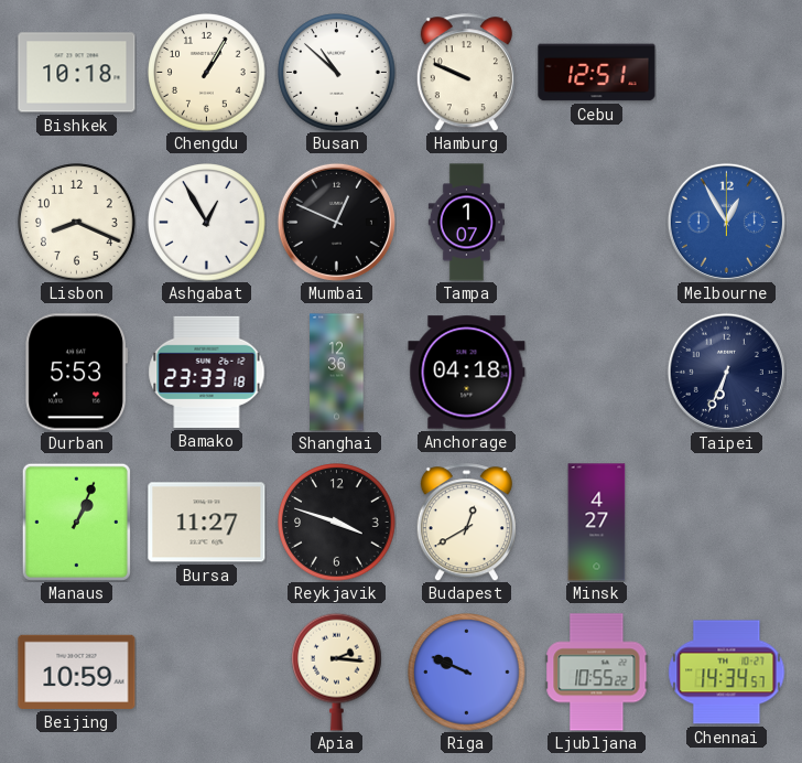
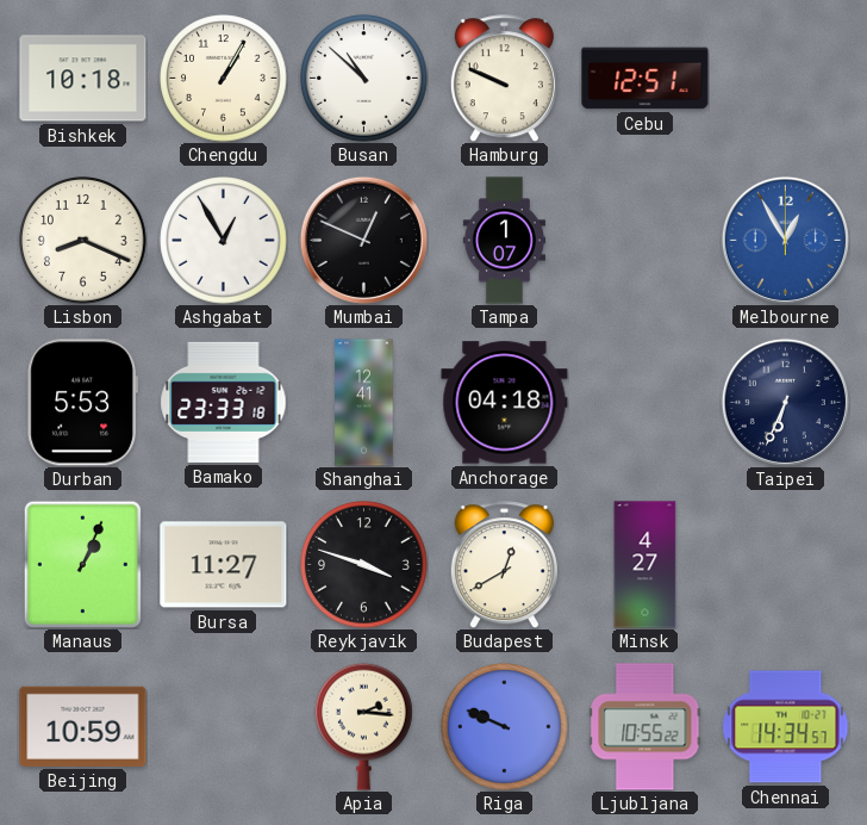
Shanghai: 12:36 -> 12:41 (364, 403)
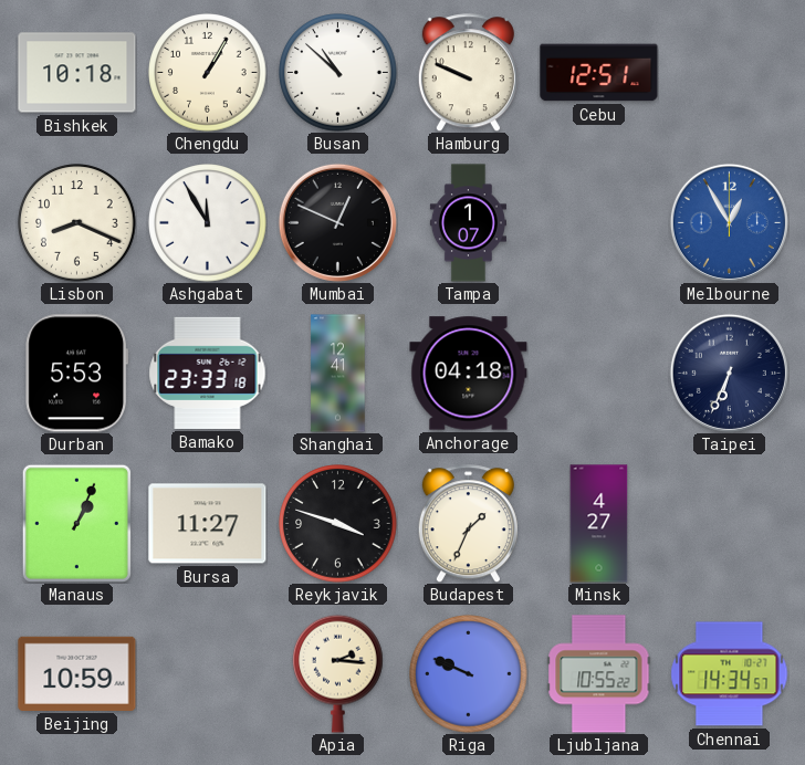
Ashgabat: 12:55 -> 11:55 (208, 223)
Budapest: 12:40 -> 1:34 (468, 524)
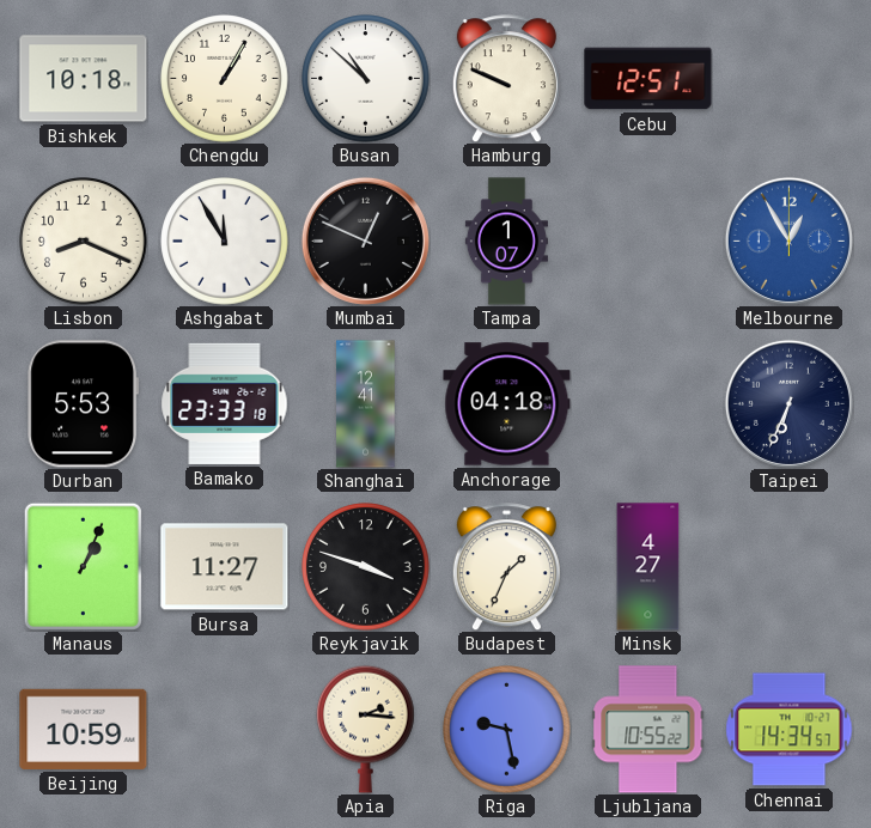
Riga: 9:49 -> 9:28 (507, 730)
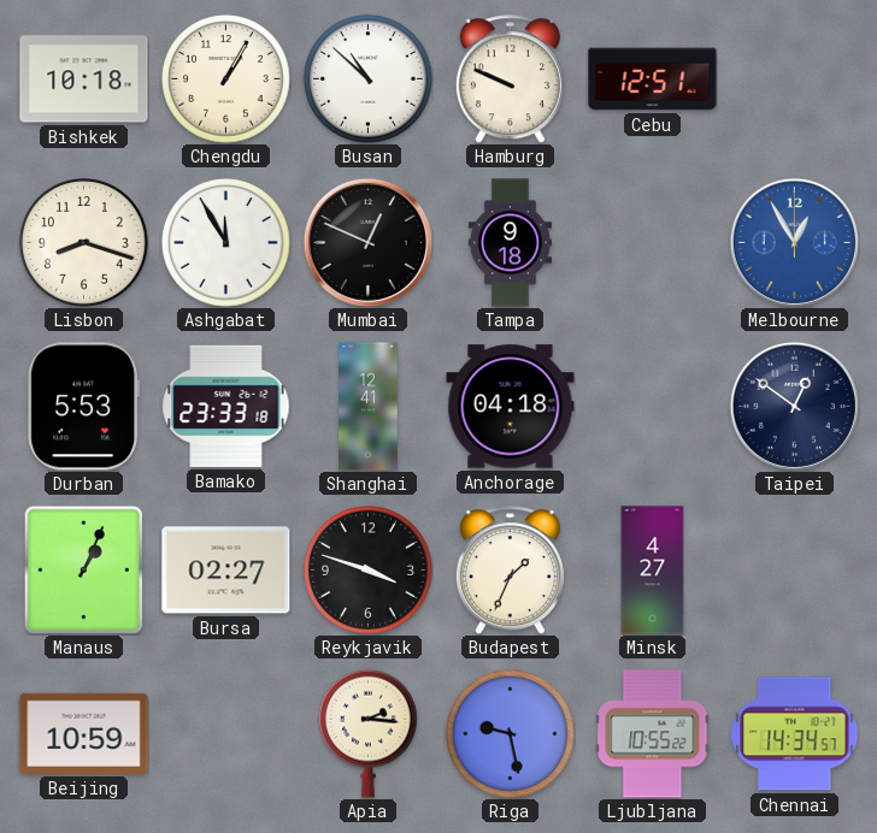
Lisbon: 8:19 -> 8:18 (84, 243)
Tampa: 1:07 -> 9:18 (510, 243)
Taipei: 6:34 -> 12:51 (794, 406)
Bursa: 11:27 -> 02:27 (226, 571)
